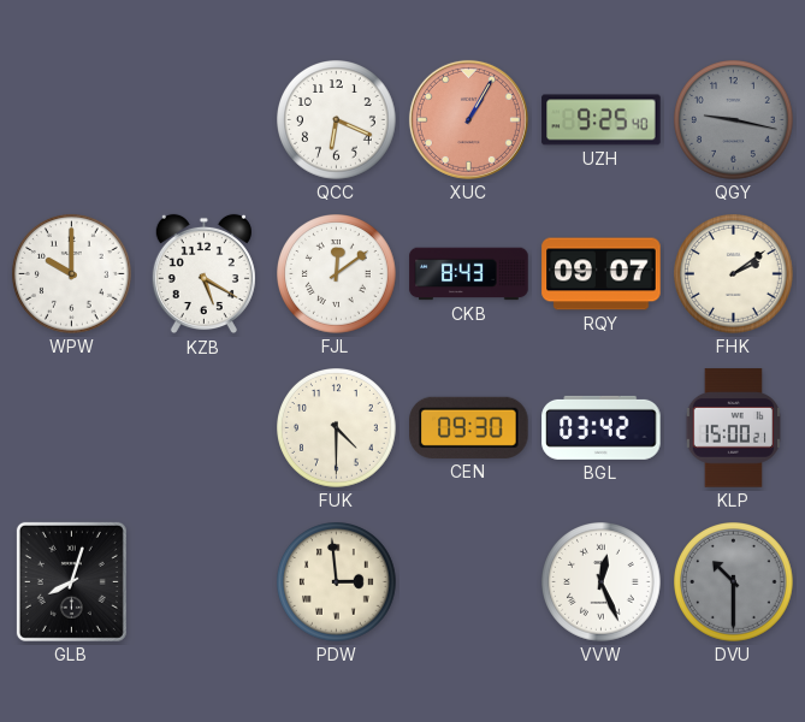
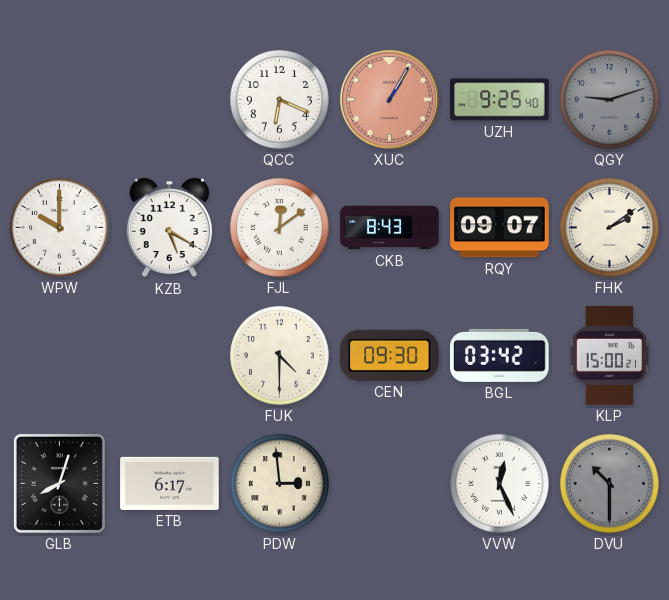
QGY: 9:17 -> 9:12 (610, 100)
ETB: none -> 6:17 (170, 483)
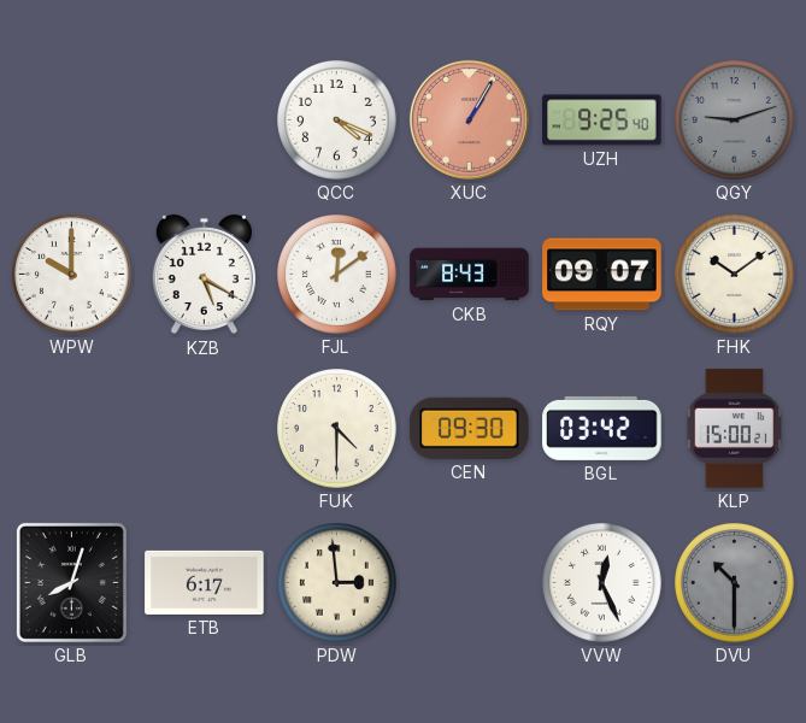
QCC: 6:19 -> 4:19 (337, 120)
FHK: 2:09 -> 10:09 (735, 275)
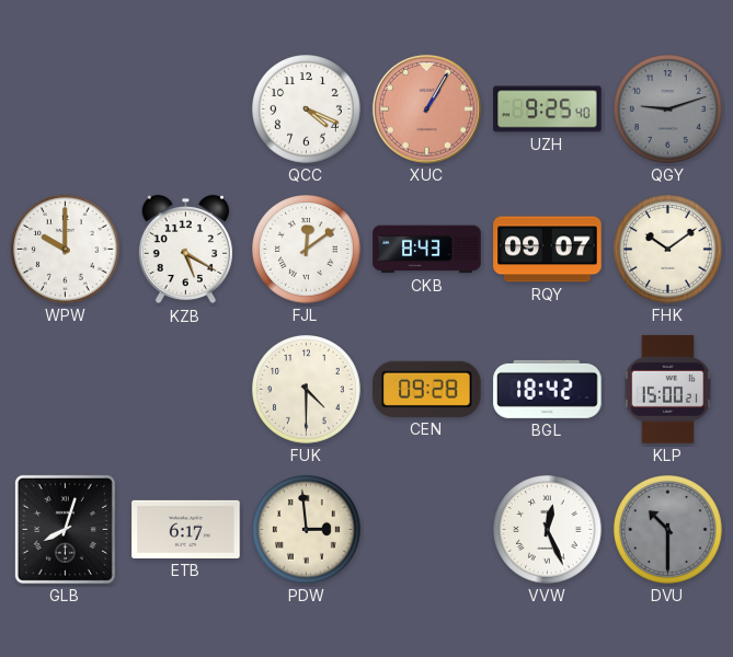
CEN: 09:30 -> 09:28 (427, 389)
BGL: 03:42 -> 18:42 (548, 389)
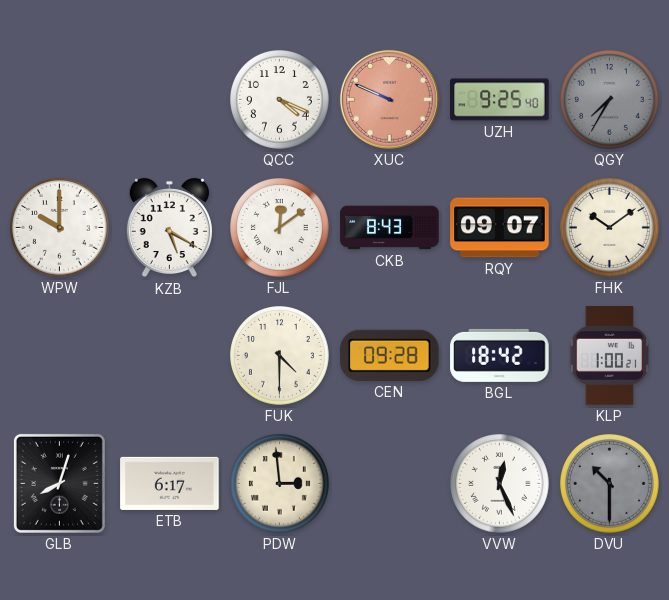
XUC: 1:05 -> 9:49 (389, 99)
QGY: 9:12 -> 7:35 (610, 100)
KLP: 15:00 -> 1:00 (610, 356)
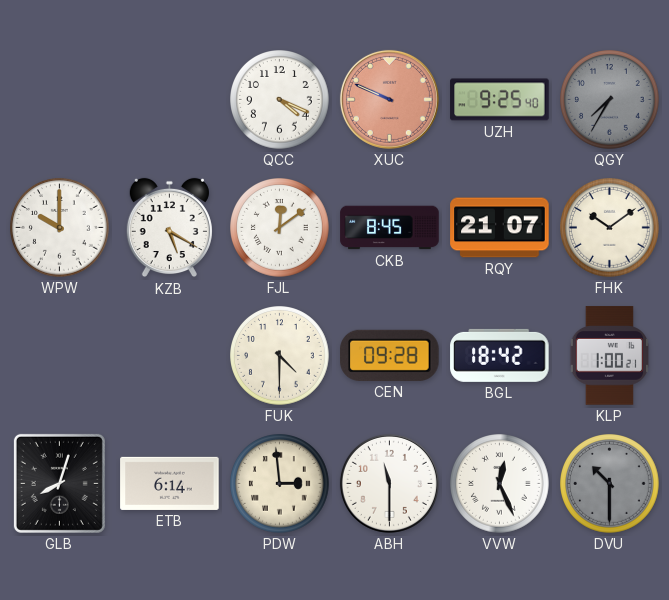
CKB: 8:43 -> 8:45 (390, 228)
RQY: 09:07 -> 21:07 (500, 228)
ETB: 6:17 -> 6:14 (170, 483)
ABH: none -> 11:30 (389, 483)
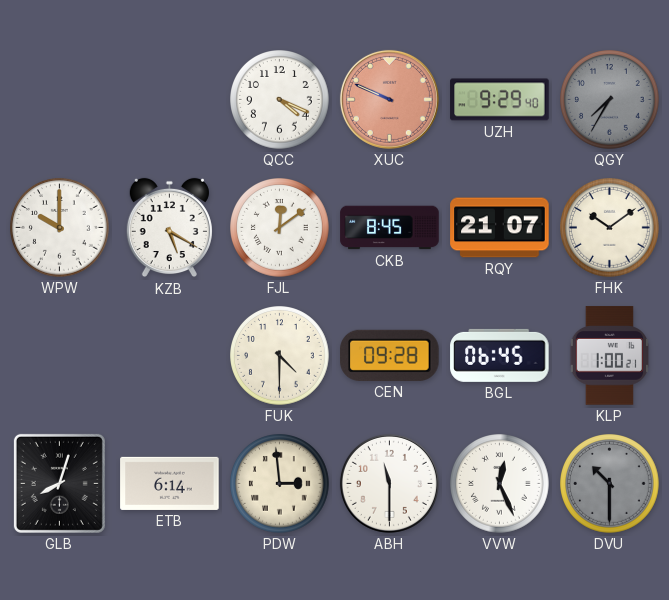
UZH: 9:25 -> 9:29 (500, 100)
BGL: 18:42 -> 06:45 (500, 355)
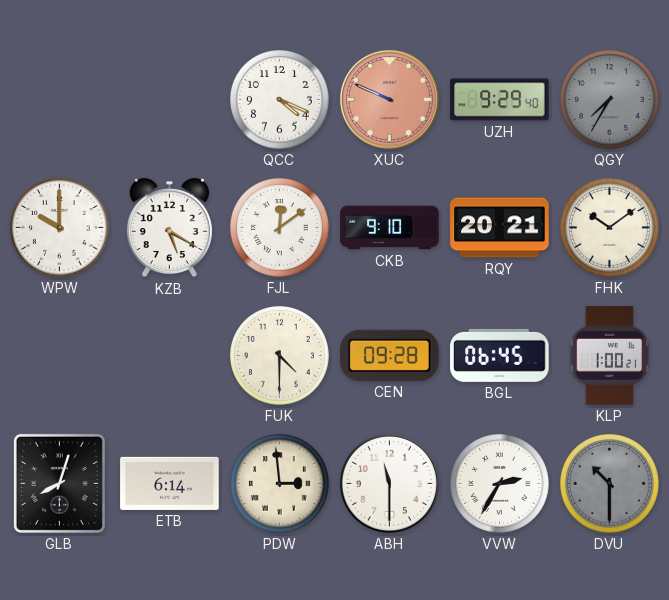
CKB: 8:45 -> 9:10 (390, 228)
RQY: 21:07 -> 20:21 (500, 228)
VVW: 12:26 -> 2:35 (500, 484)
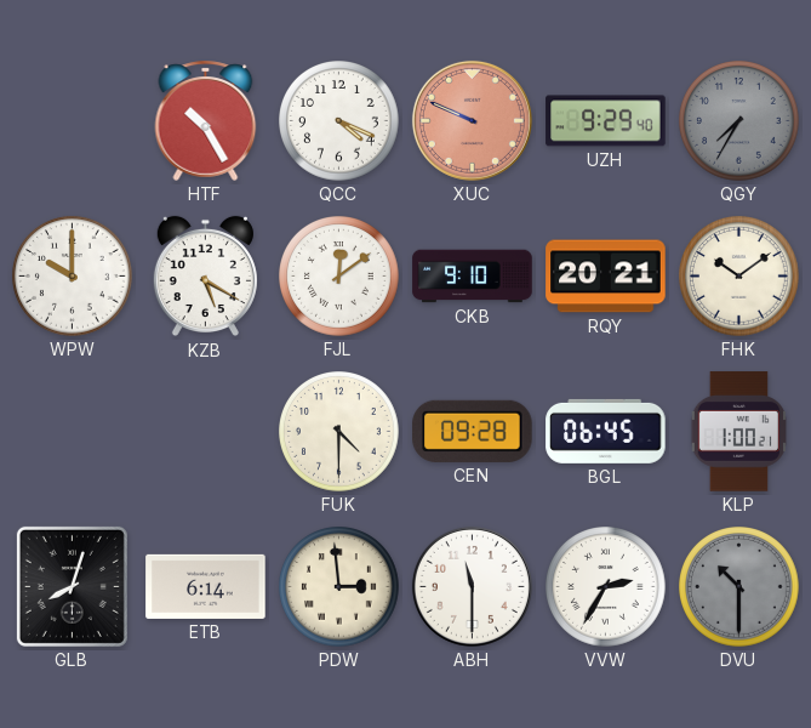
HTF: none -> 10:25 (206, 120)
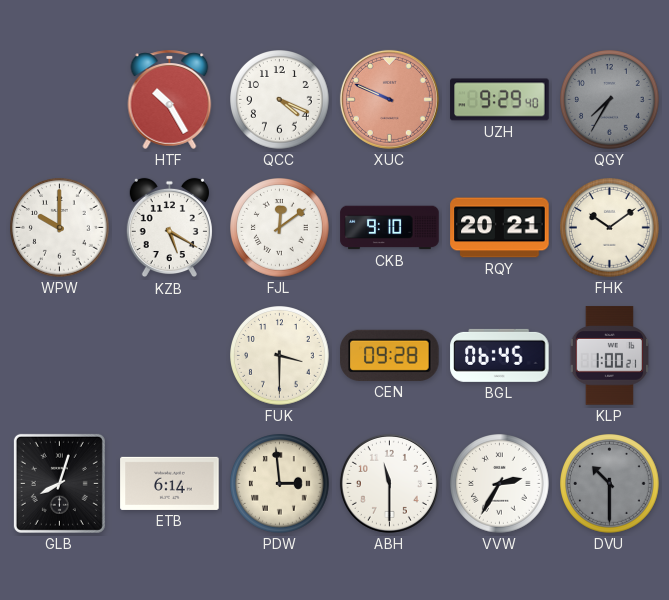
FUK: 4:30 -> 3:30 (280, 356)
